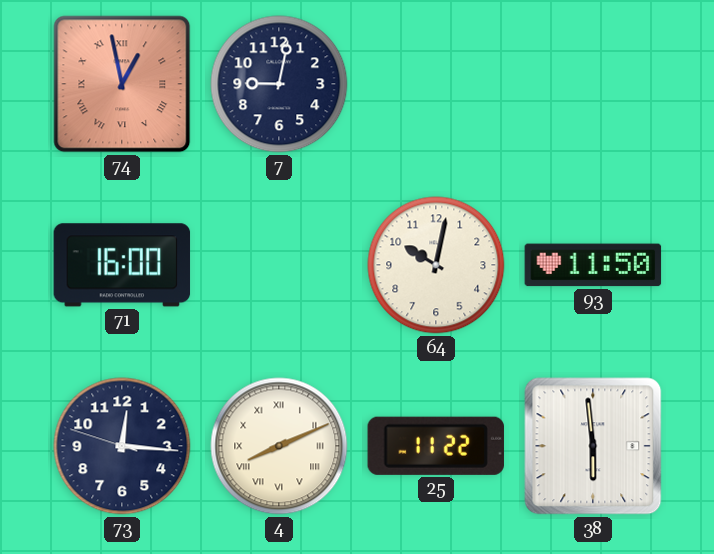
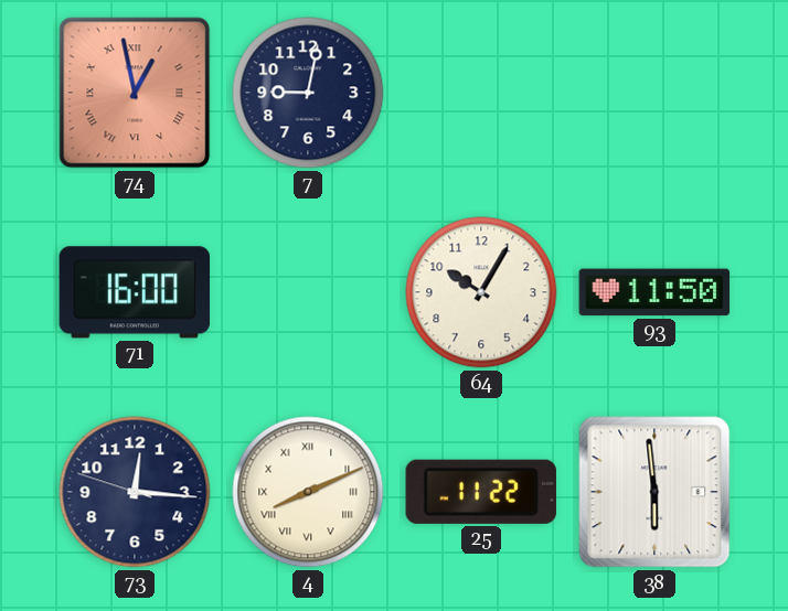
64: 10:02 -> 10:05 (481, 292)
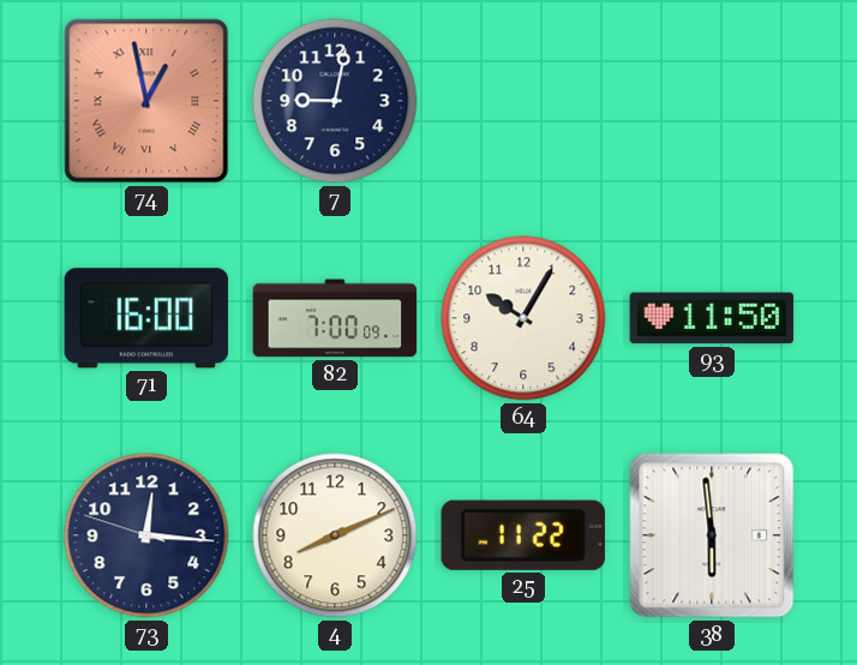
82: none -> 7:00 (335, 318)
4 numerals: Roman -> Arabic (335, 535)
